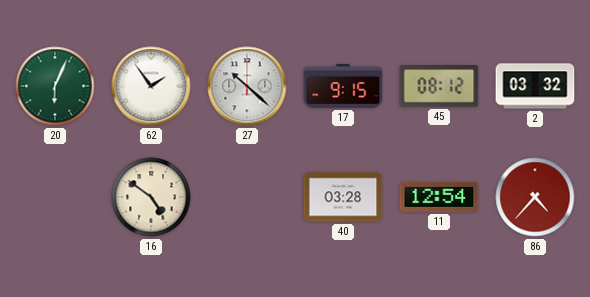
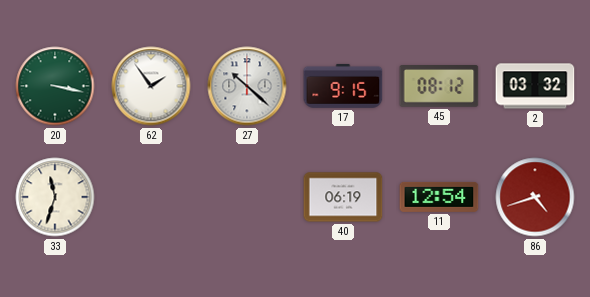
20: 6:04 -> 3:17 (55, 86)
33: none -> 11:33 (55, 197)
16: 4:51 -> none (151, 197)
40: 03:28 -> 06:19 (343, 197)
86: 4:37 -> 4:42 (535, 197)
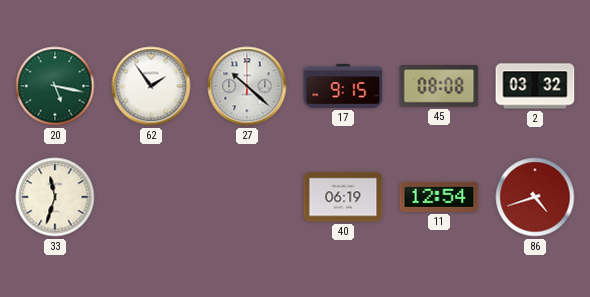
20: 3:17 -> 5:17 (55, 86)
45: 08:12 -> 08:08 (439, 87)
